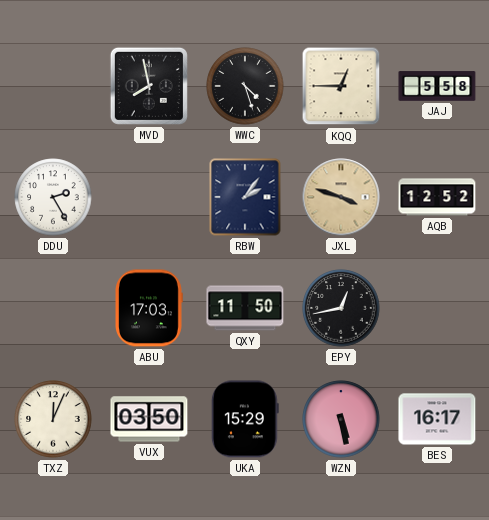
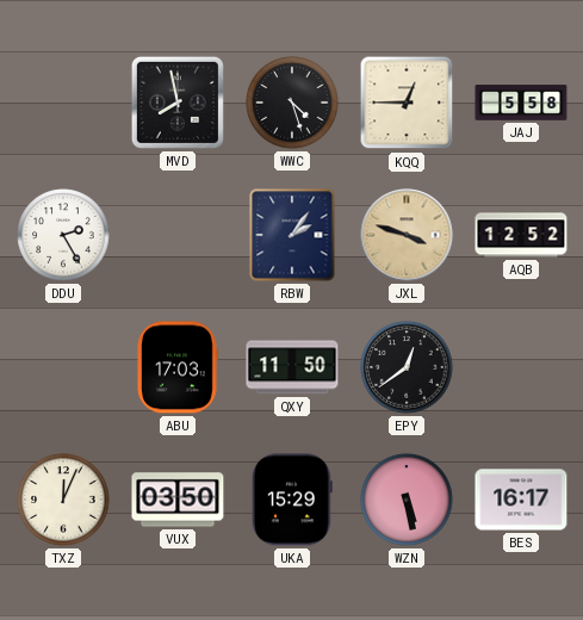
EPY: 12:43 -> 12:39 (407, 367)
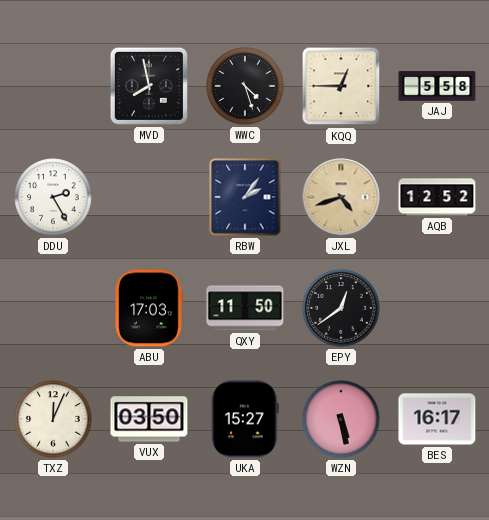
JXL: 3:48 -> 4:42 (341, 197)
UKA: 15:29 -> 15:27 (245, 419)
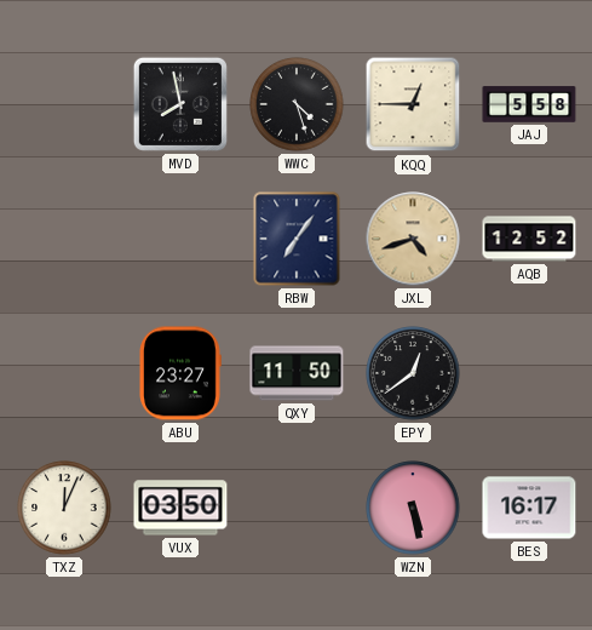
DDU: 2:25 -> none (53, 197)
RBW: 2:06 -> 7:06 (297, 239)
ABU: 17:03 -> 23:27 (180, 373)
UKA: 15:27 -> none (245, 419)
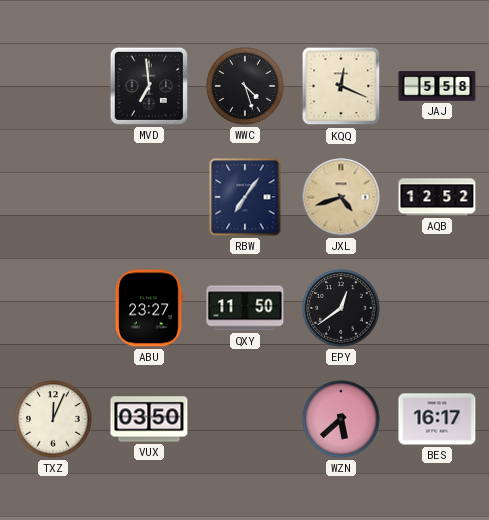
MVD: 7:58 -> 6:59 (149, 86)
KQQ: 12:45 -> 12:19 (341, 86)
WZN: 5:28 -> 5:38 (341, 419)
